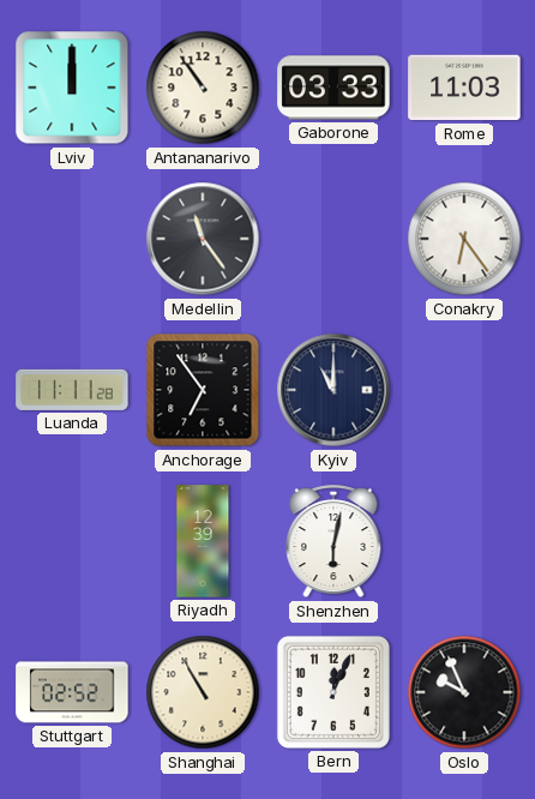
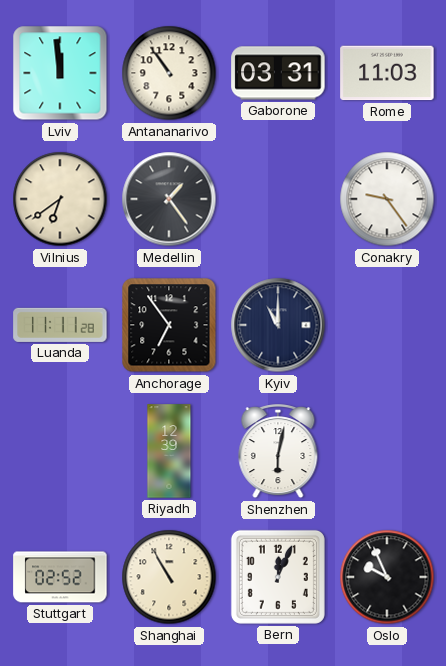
Lviv: 12:00 -> 11:59 (60, 73)
Gaborone: 03:33 -> 03:31 (278, 73)
Vilnius: none -> 6:39 (60, 199)
Medellin: 11:24 -> 1:24 (169, 199)
Conakry: 6:24 -> 9:24 (387, 199)
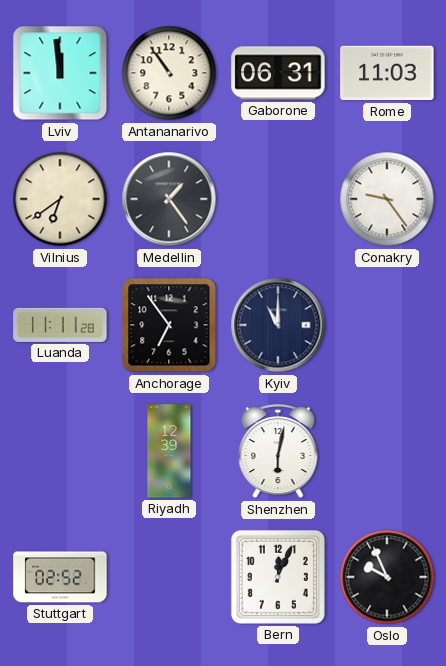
Gaborone: 03:31 -> 06:31 (278, 73)
Shanghai: 10:55 -> none (169, 577)
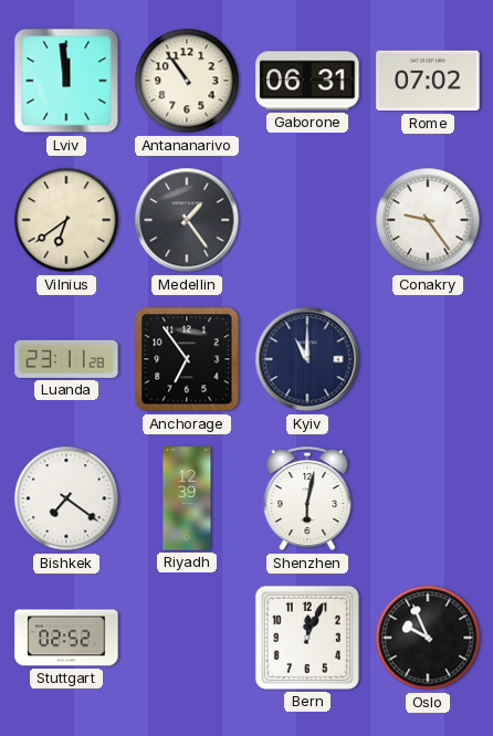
Rome: 11:03 -> 07:02 (428, 81)
Luanda: 11:11 -> 23:11 (66, 359)
Bishkek: none -> 7:21 (66, 498)
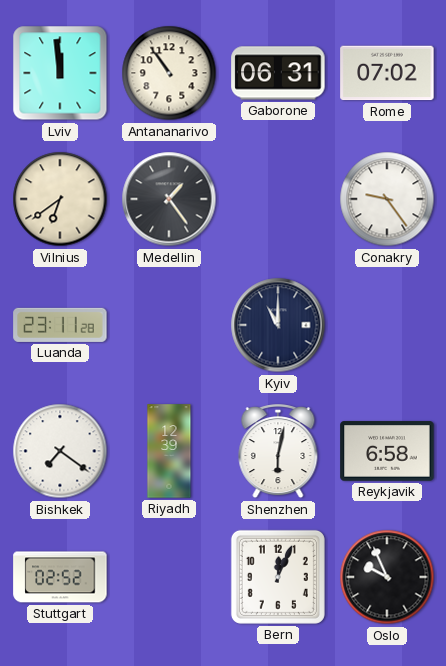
Anchorage: 6:54 -> none (187, 359)
Reykjavik: none -> 6:58 (387, 451)
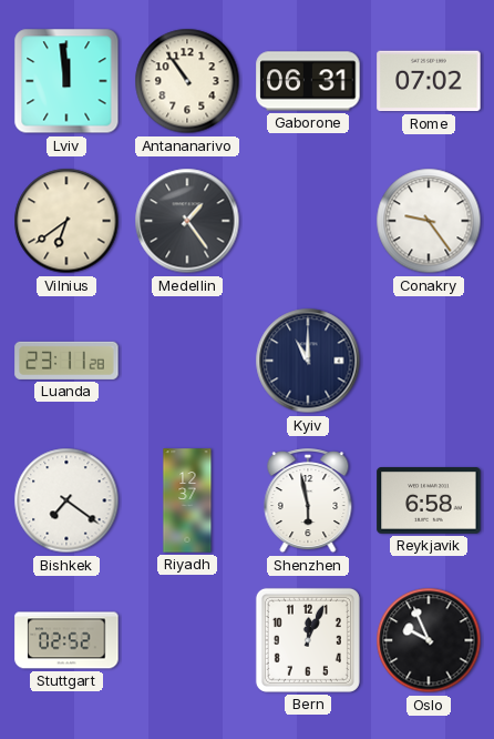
Riyadh: 12:39 -> 12:37 (187, 500)
Shenzhen: 6:02 -> 5:58 (308, 502)
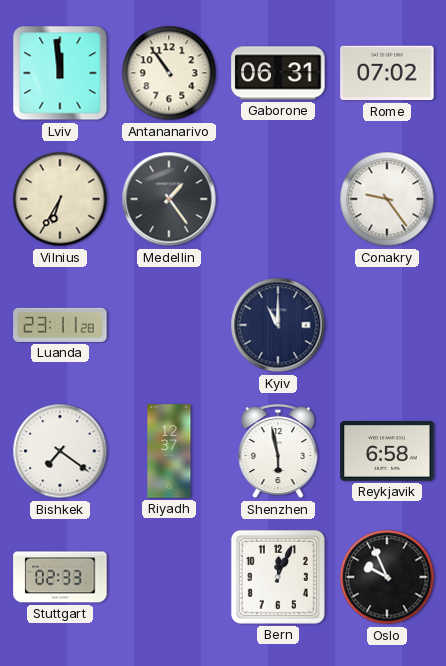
Vilnius: 6:39 -> 6:35 (60, 199)
Stuttgart: 02:52 -> 02:33 (60, 577)
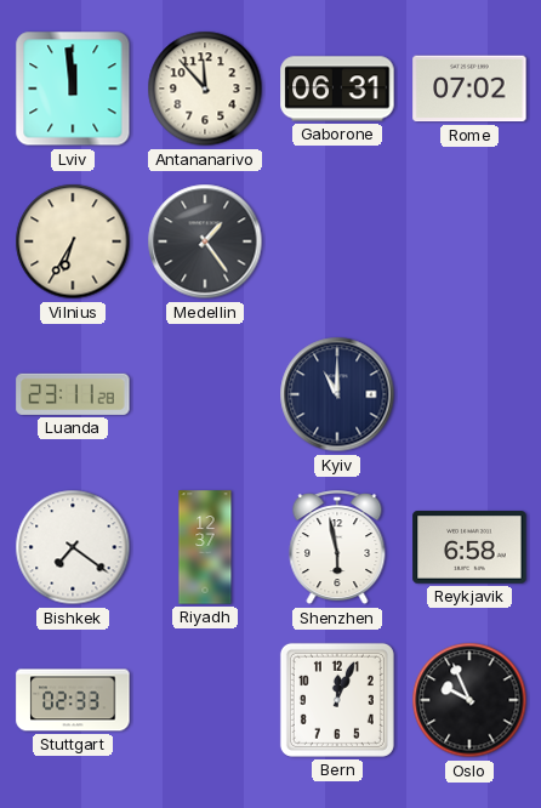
Antananarivo: 10:54 -> 11:53 (205, 89)
Conakry: 9:24 -> none (387, 199)
